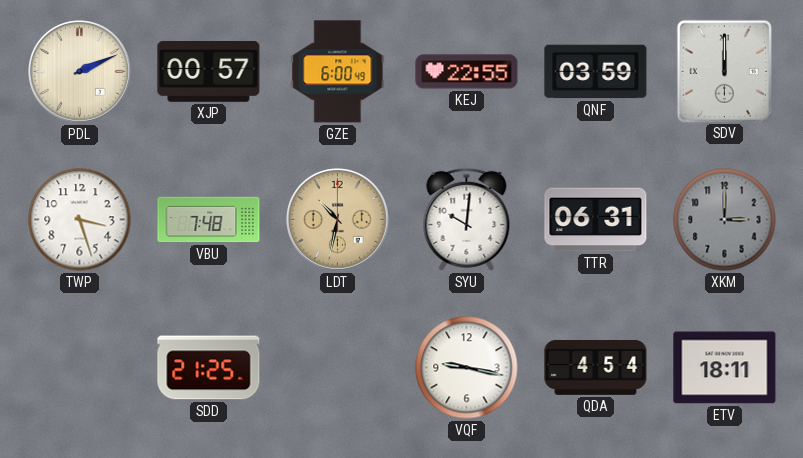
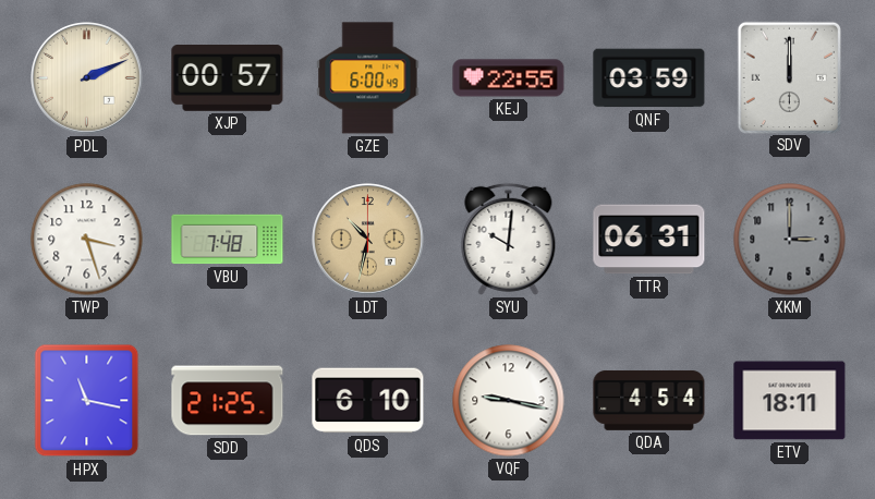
HPX: none -> 11:17 (87, 401)
QDS: none -> 6:10 (368, 401)
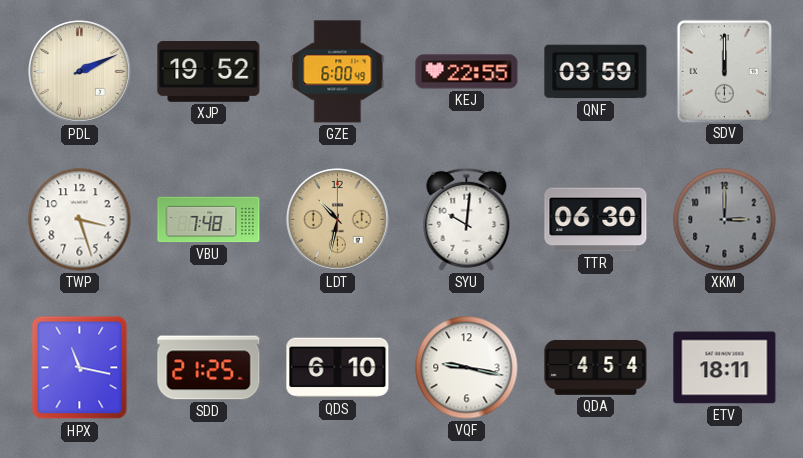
XJP: 00:57 -> 19:52 (209, 72)
TTR: 06:31 -> 06:30 (596, 220)
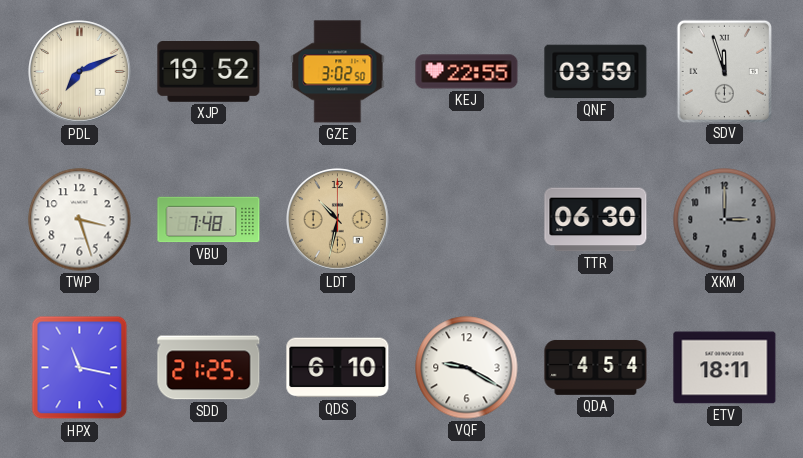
PDL: 2:11 -> 7:11 (80, 72)
GZE: 6:00 -> 3:02 (338, 72)
SDV: 12:00 -> 11:57 (724, 71)
SYU: 10:01 -> none (467, 219)
VQF: 9:17 -> 9:20 (467, 368)
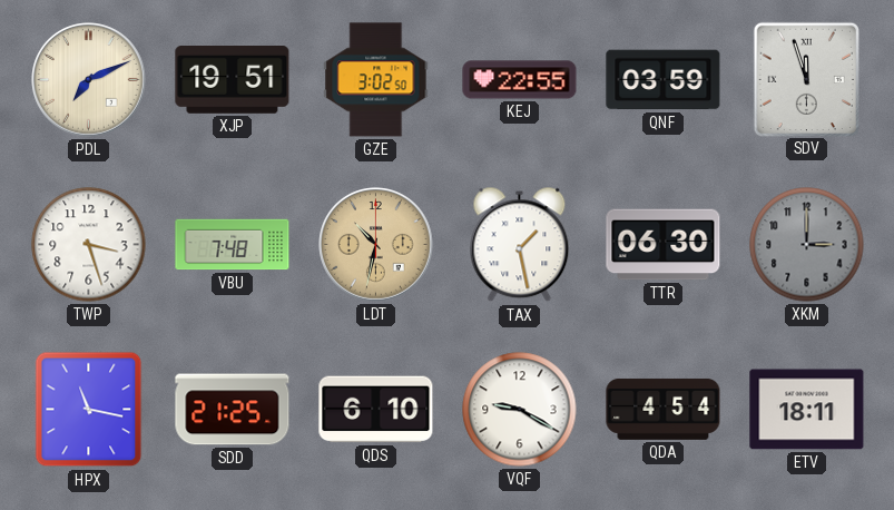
XJP: 19:52 -> 19:51 (233, 80)
TAX: none -> 1:28 (520, 245)
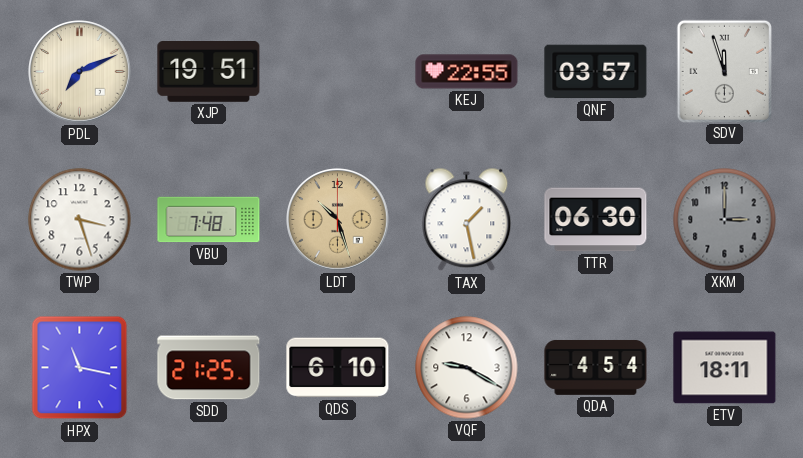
GZE: 3:02 -> none (376, 80)
QNF: 03:59 -> 03:57 (596, 72)
LDT: 10:32 -> 10:27 (338, 220)
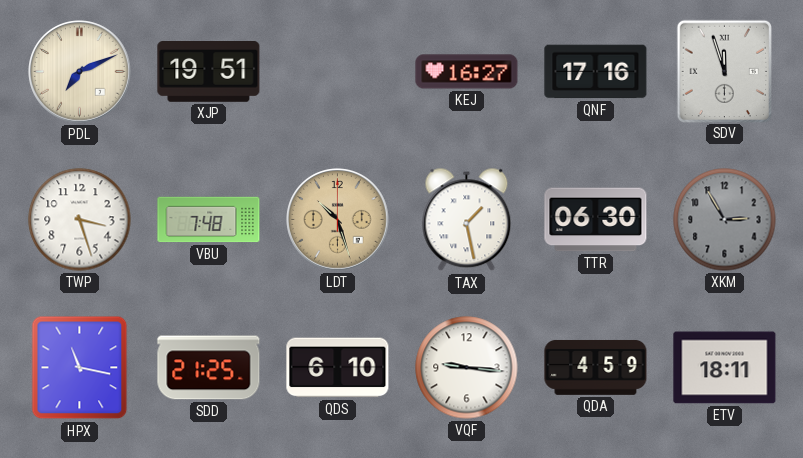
KEJ: 22:55 -> 16:27 (467, 72)
QNF: 03:57 -> 17:16 (596, 72)
XKM: 3:00 -> 2:55 (725, 220)
VQF: 9:20 -> 9:16 (467, 368)
QDA: 4:54 -> 4:59 (596, 367)
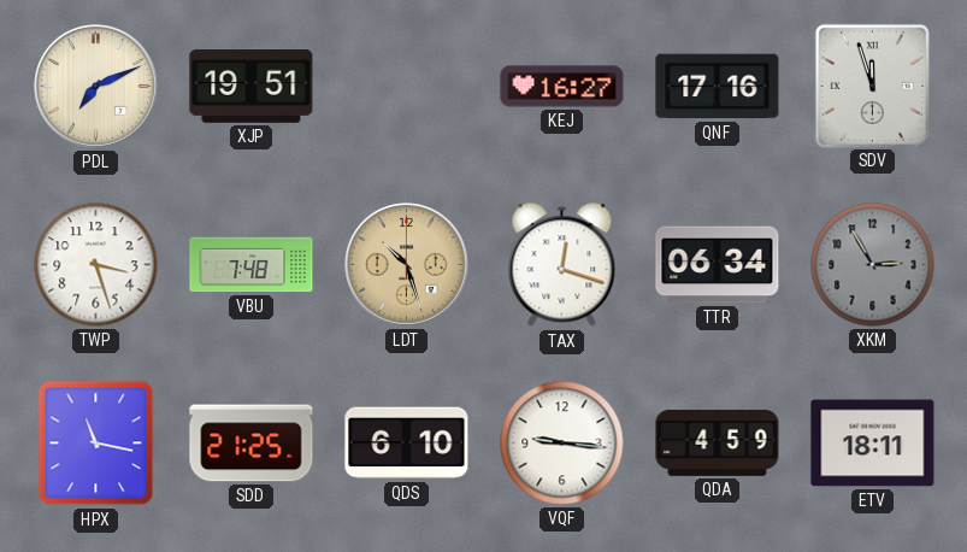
TAX: 1:28 -> 12:18 (562, 265)
TTR: 06:30 -> 06:34 (718, 265)
